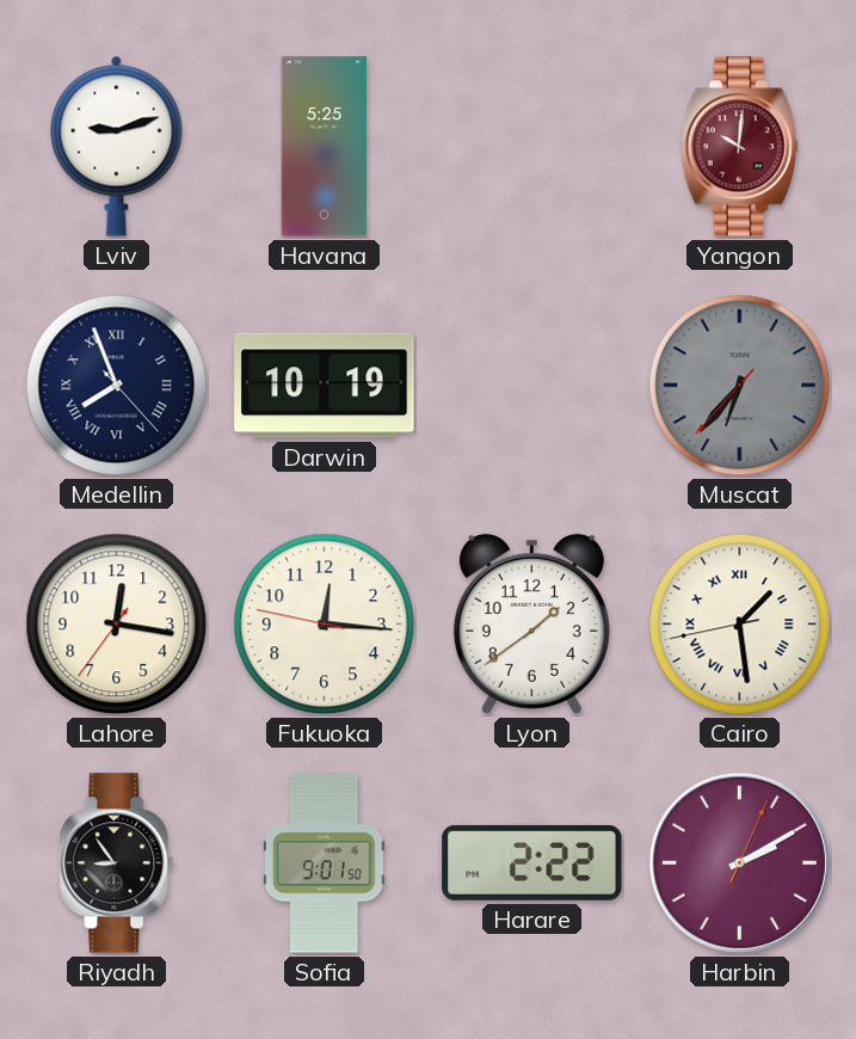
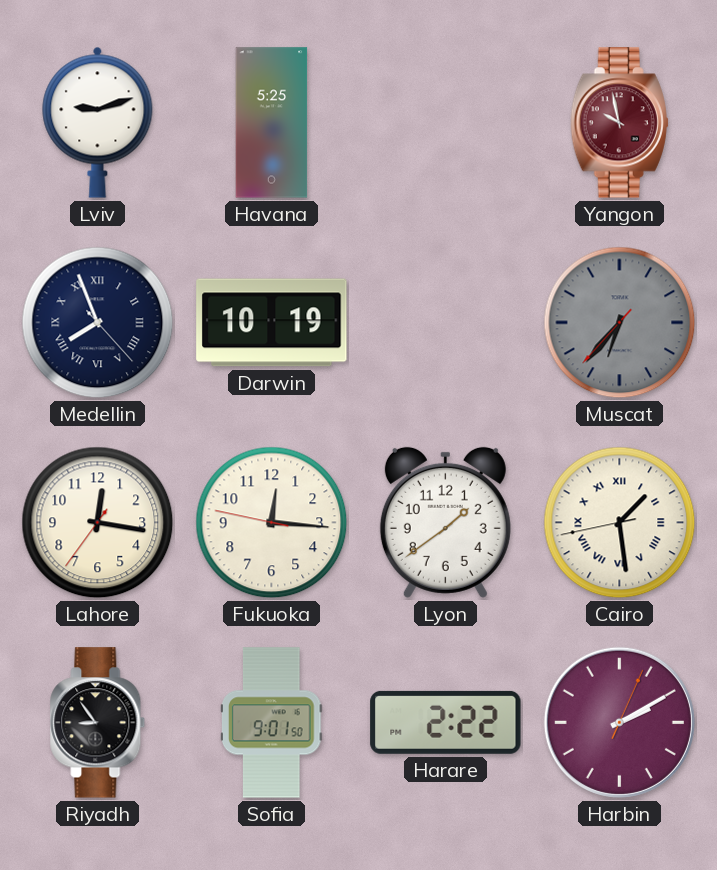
Yangon: 10:01 -> 9:58 (619, 123)
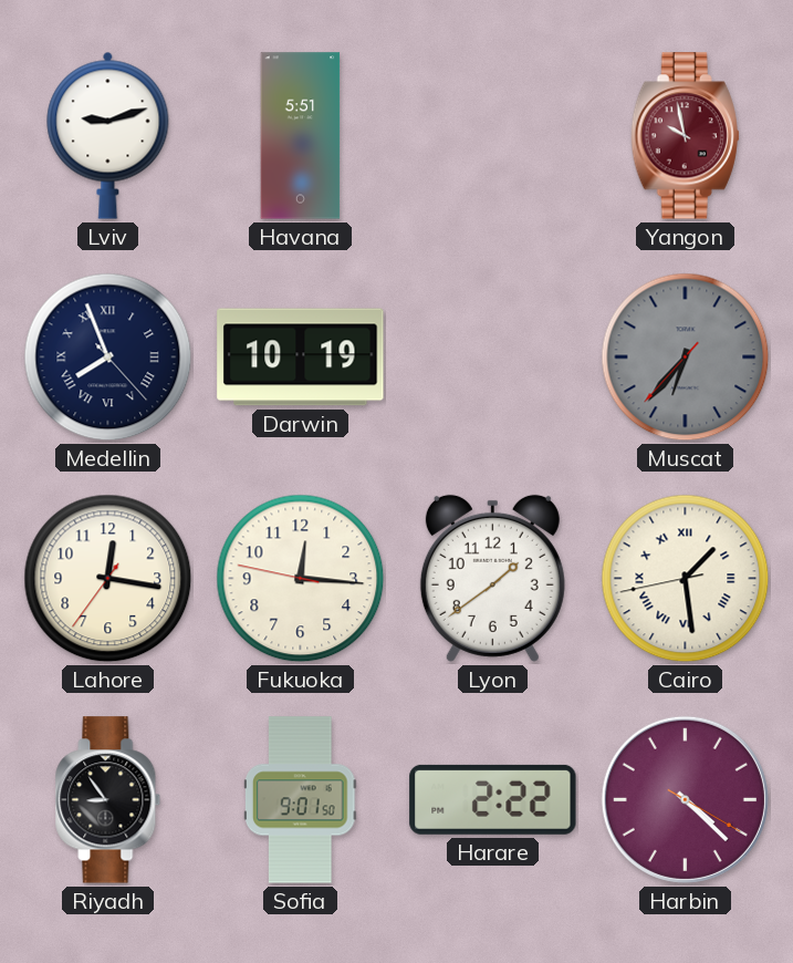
Havana: 5:25 -> 5:51 (301, 136)
Harbin: 2:10 -> 4:22 (685, 799)
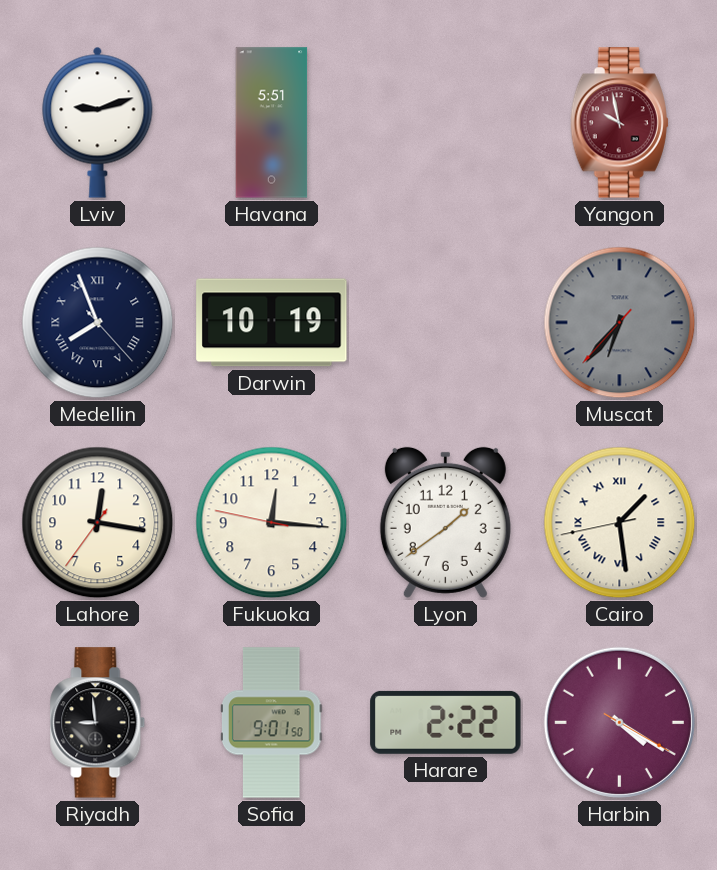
Riyadh: 8:54 -> 8:59 (98, 723)
Harbin: 4:22 -> 4:20 (619, 722)
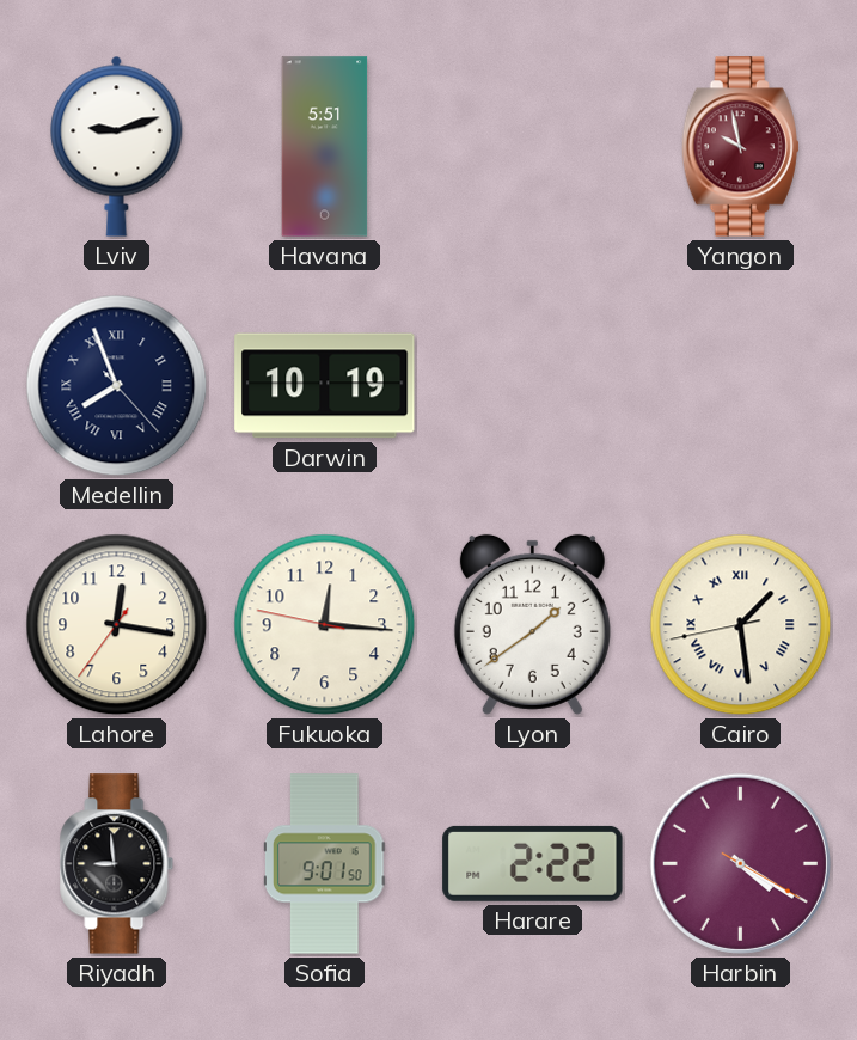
Muscat: 6:36 -> none (620, 323)
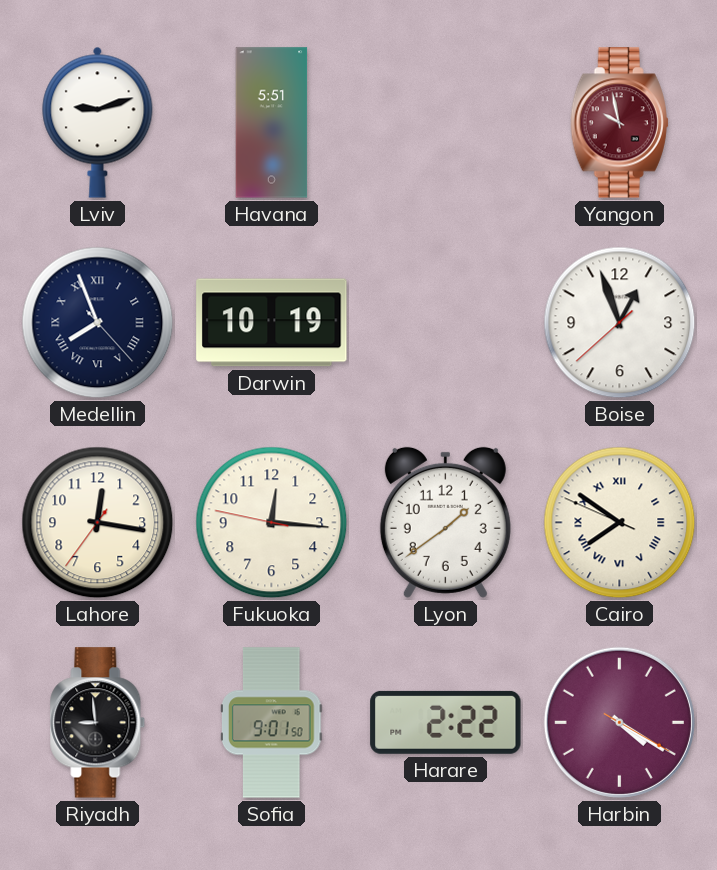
Boise: none -> 12:56 (620, 323)
Cairo: 1:28 -> 7:50 (620, 523)
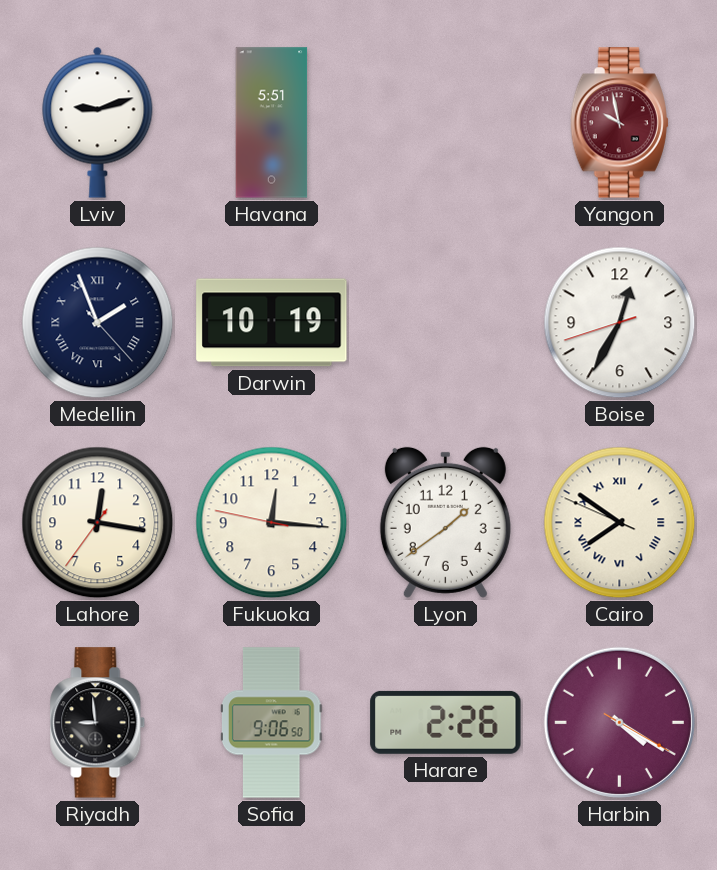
Medellin: 7:56 -> 1:56 (98, 323)
Boise: 12:56 -> 12:34 (620, 323)
Sofia: 9:01 -> 9:06 (271, 723)
Harare: 2:22 -> 2:26 (446, 722)
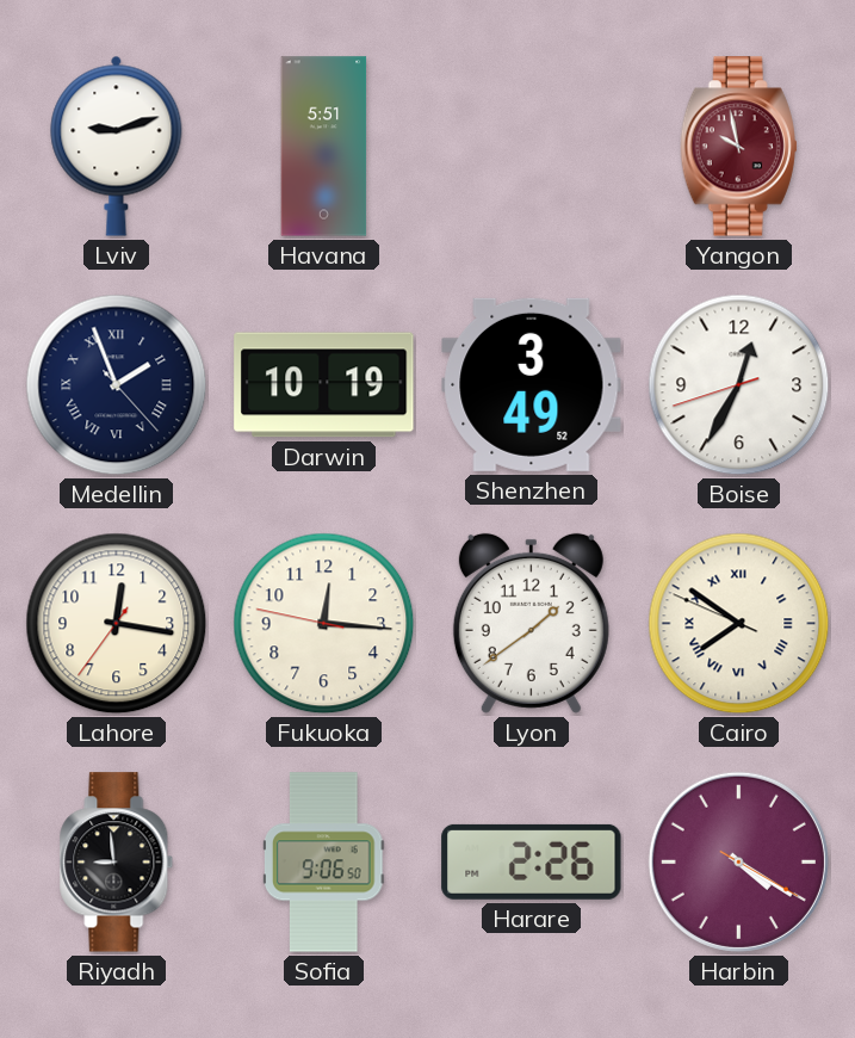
Shenzhen: none -> 3:49 (532, 384)
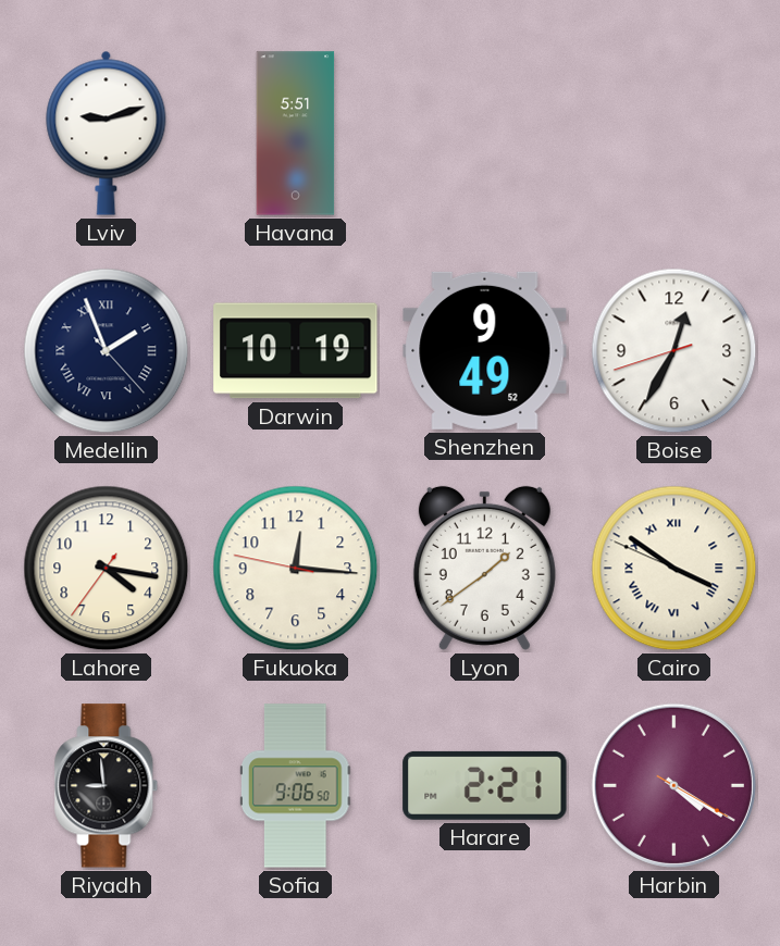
Yangon: 9:58 -> none (738, 147)
Shenzhen: 3:49 -> 9:49 (485, 350)
Lahore: 12:16 -> 4:16 (107, 569)
Cairo: 7:50 -> 3:50 (674, 569)
Harare: 2:26 -> 2:21 (485, 785)
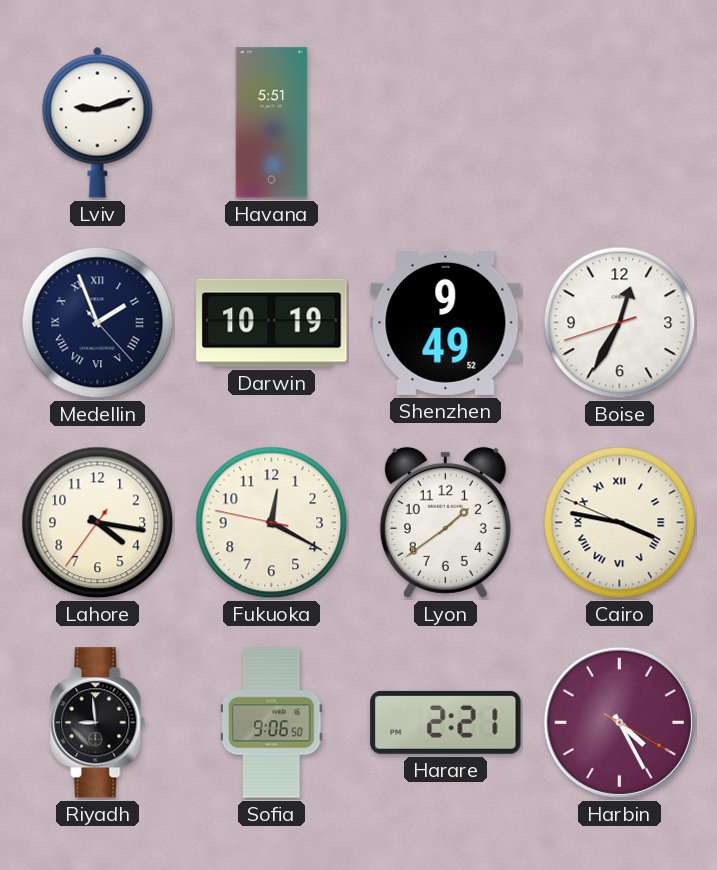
Fukuoka: 12:15 -> 12:19 (272, 523)
Cairo: 3:50 -> 3:46 (620, 523)
Harbin: 4:20 -> 4:25 (619, 722)
